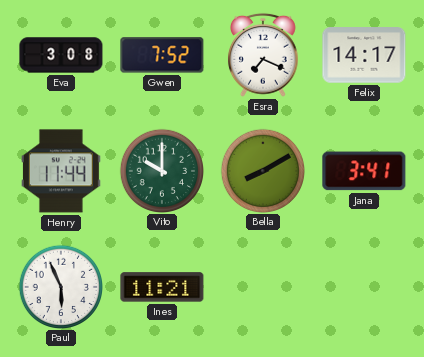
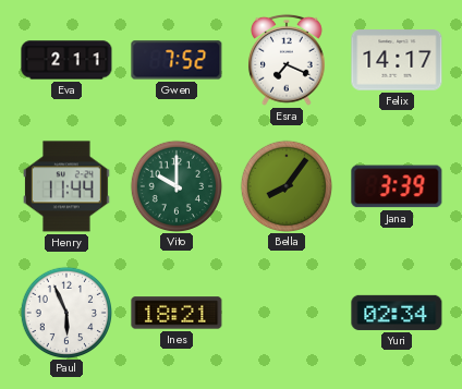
Eva: 3:08 -> 2:11 (66, 60)
Bella: 8:10 -> 8:06 (285, 185)
Jana: 3:41 -> 3:39 (397, 186)
Ines: 11:21 -> 18:21 (177, 313)
Yuri: none -> 02:34 (397, 313)
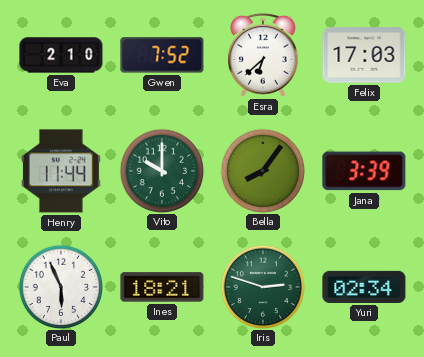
Eva: 2:11 -> 2:10 (61, 55)
Esra: 7:19 -> 6:38 (263, 55)
Felix: 14:17 -> 17:03 (364, 55)
Iris: none -> 2:48 (262, 286)
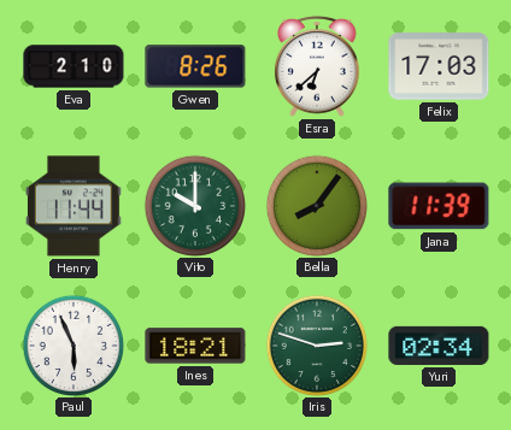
Gwen: 7:52 -> 8:26 (195, 66)
Jana: 3:39 -> 11:39 (439, 206)
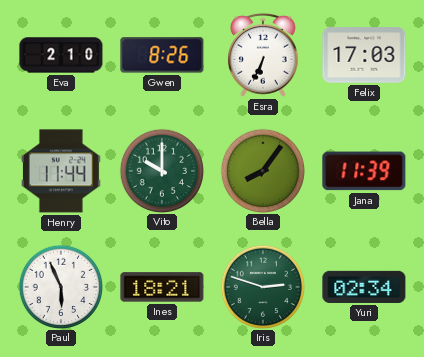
Esra: 6:38 -> 6:34 (263, 55)
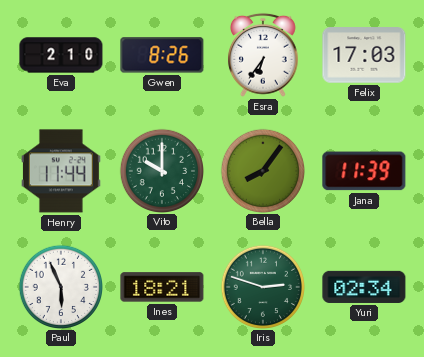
Esra: 6:34 -> 6:36 (263, 55)
